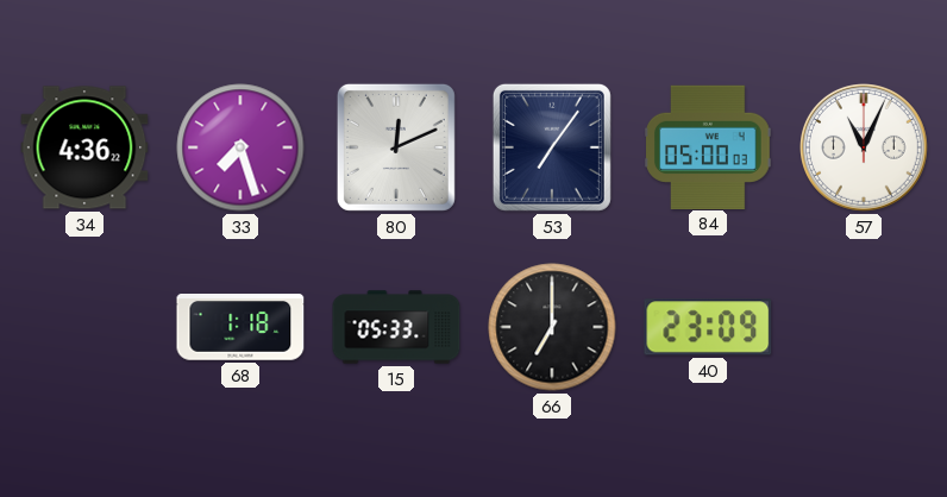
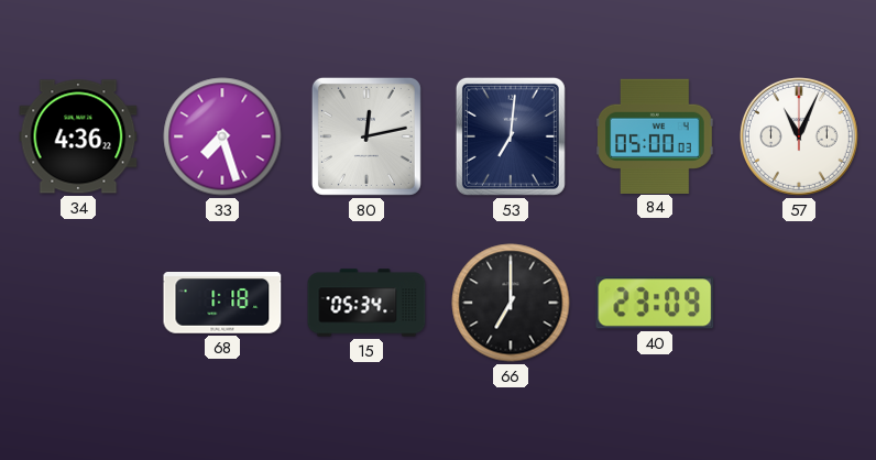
80: 12:11 -> 12:13 (366, 136)
53: 7:06 -> 7:01 (511, 136)
15: 05:33 -> 05:34 (366, 303)
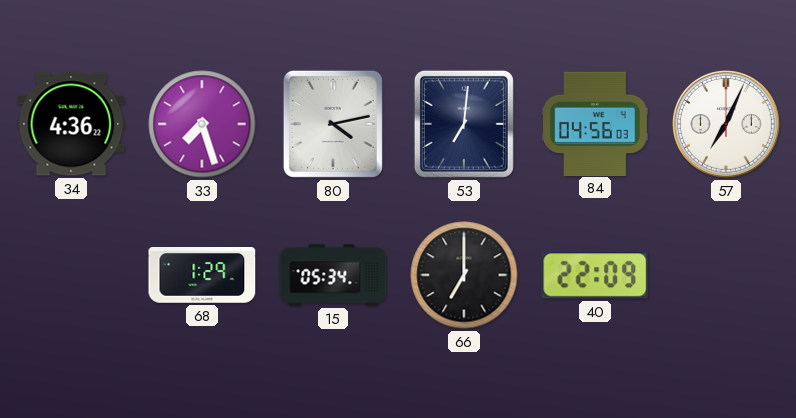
80: 12:13 -> 4:13 (333, 124)
84: 05:00 -> 04:56 (595, 123)
57: 11:04 -> 7:04 (727, 125)
68: 1:18 -> 1:29 (202, 276)
40: 23:09 -> 22:09 (595, 275)
